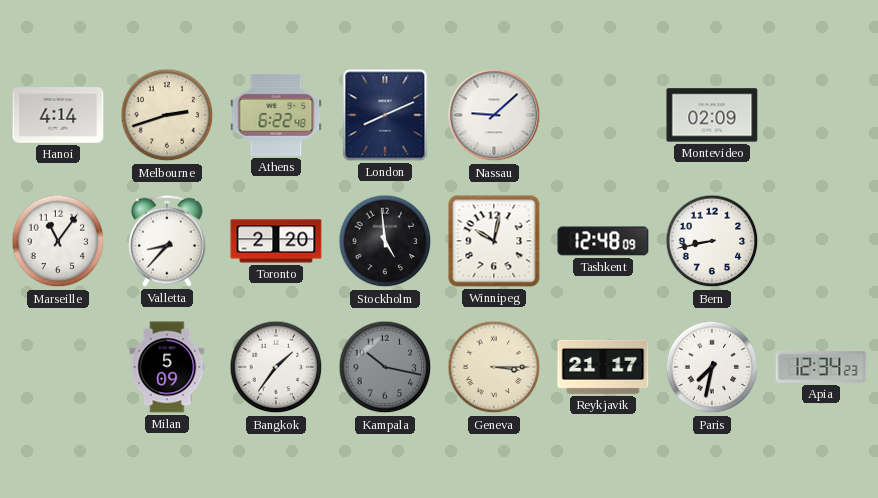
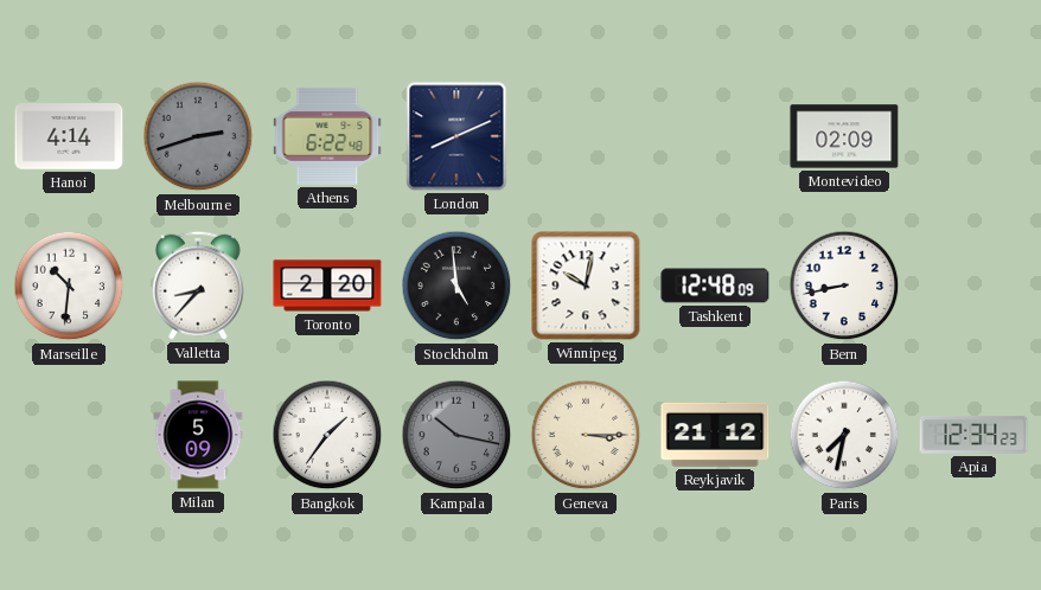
Melbourne dial: cream -> grey (198, 136)
Nassau: 9:08 -> none (494, 115)
Marseille: 11:06 -> 10:31 (69, 286)
Reykjavik: 21:17 -> 21:12 (715, 435)
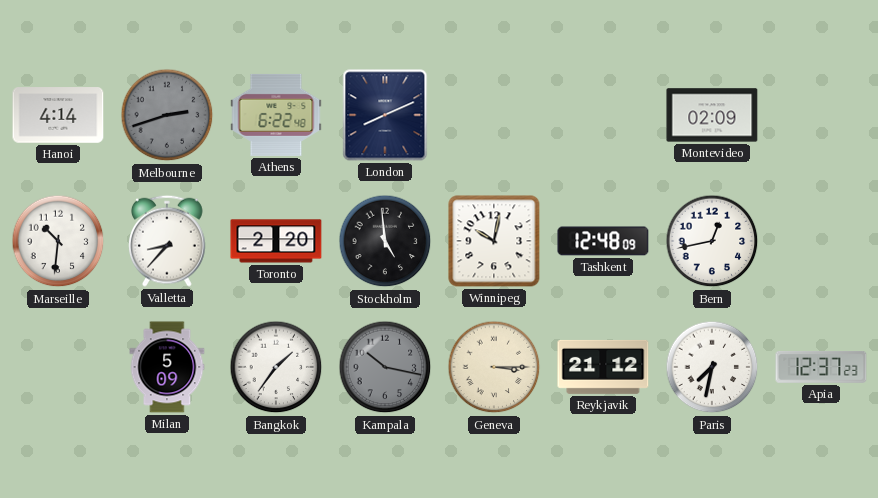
Bern: 8:43 -> 12:43 (712, 241)
Apia: 12:34 -> 12:37 (821, 368)
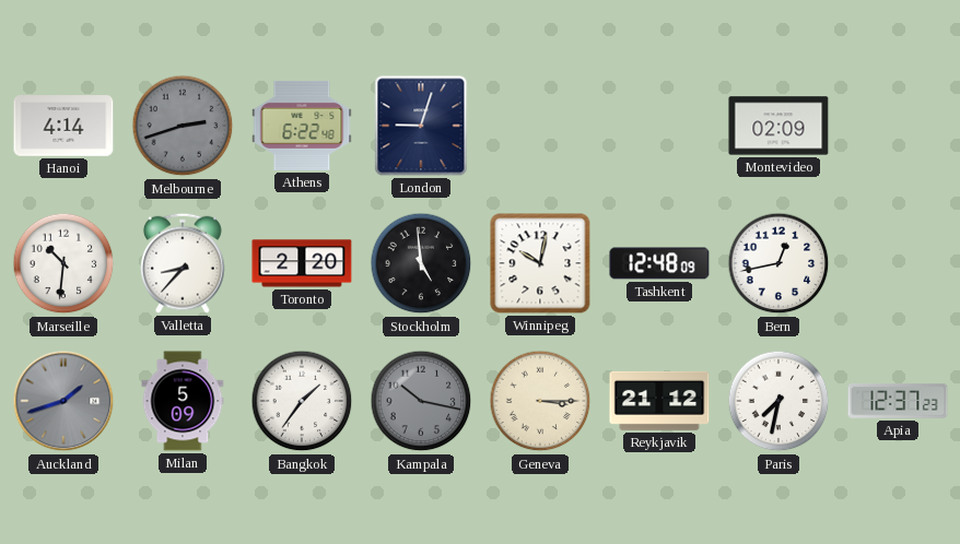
London: 8:11 -> 9:03 (421, 126)
Auckland: none -> 1:42 (63, 401)
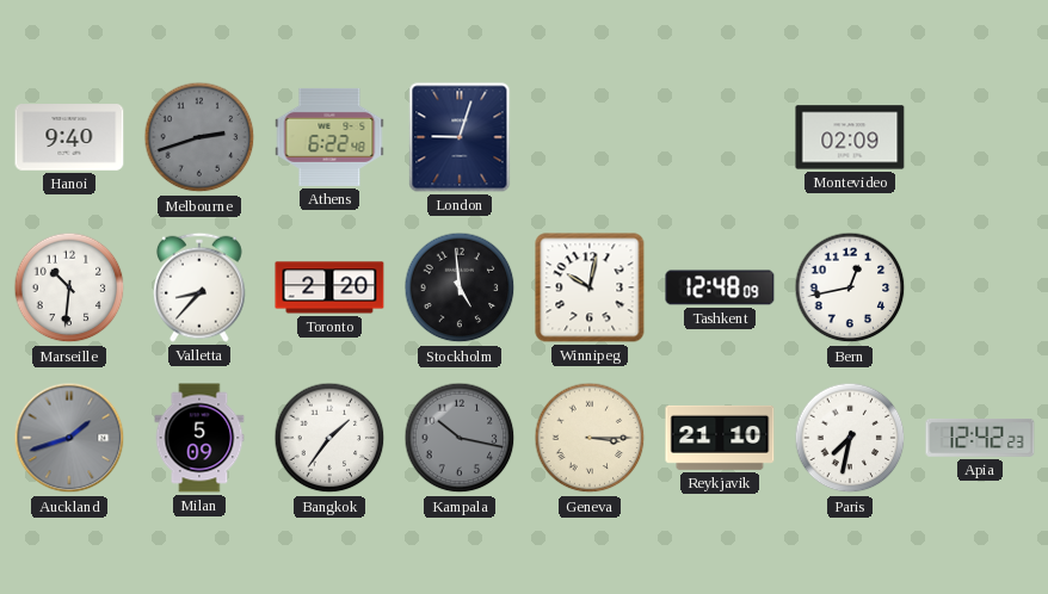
Hanoi: 4:14 -> 9:40 (69, 137)
Reykjavik: 21:12 -> 21:10 (720, 438)
Apia: 12:37 -> 12:42 (980, 439)
